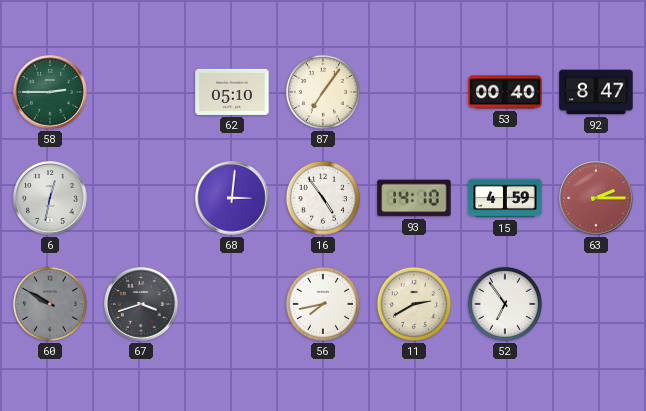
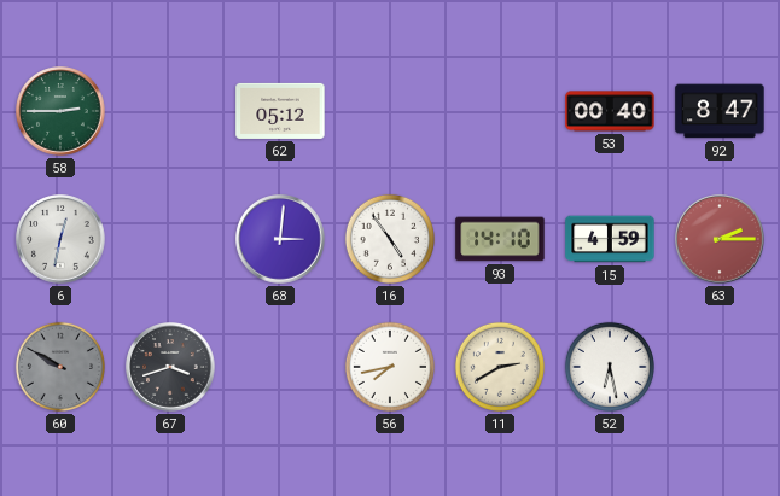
62: 05:10 -> 05:12 (280, 111)
87: 7:06 -> none (323, 92)
52: 6:54 -> 6:28 (610, 367)
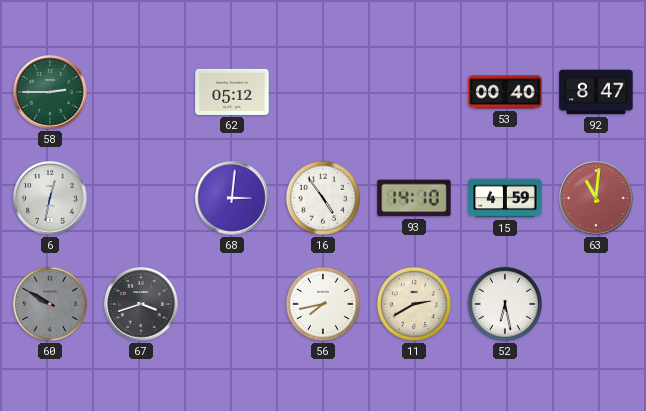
63: 2:15 -> 11:01 (596, 198)
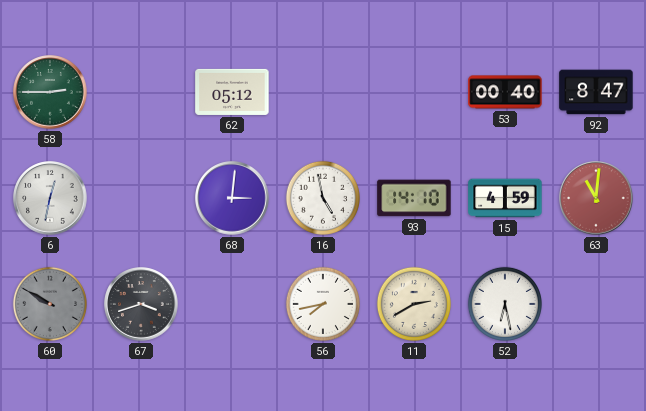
16: 4:54 -> 4:58 (323, 198)
